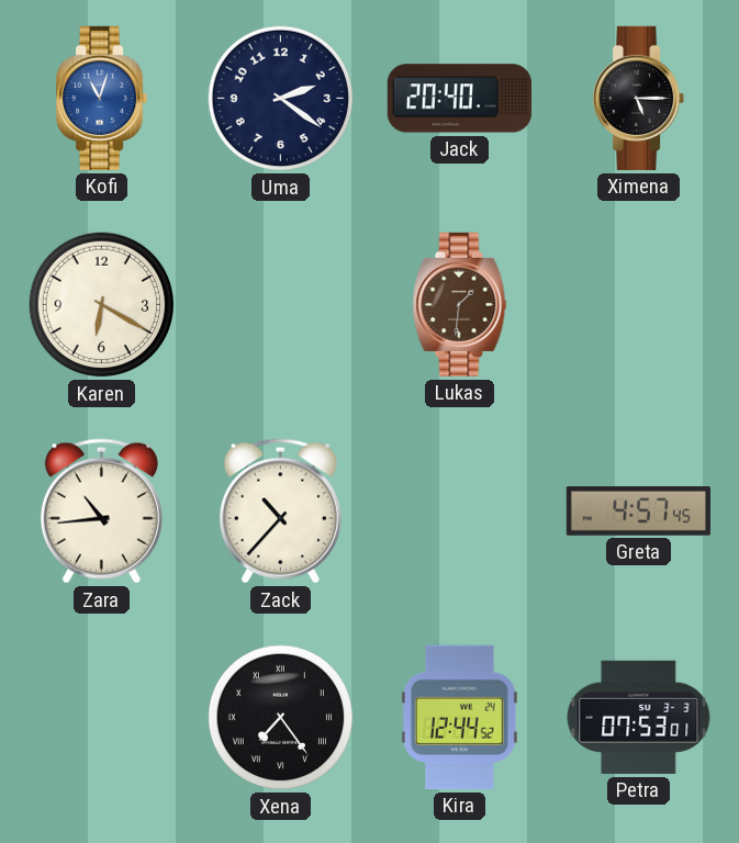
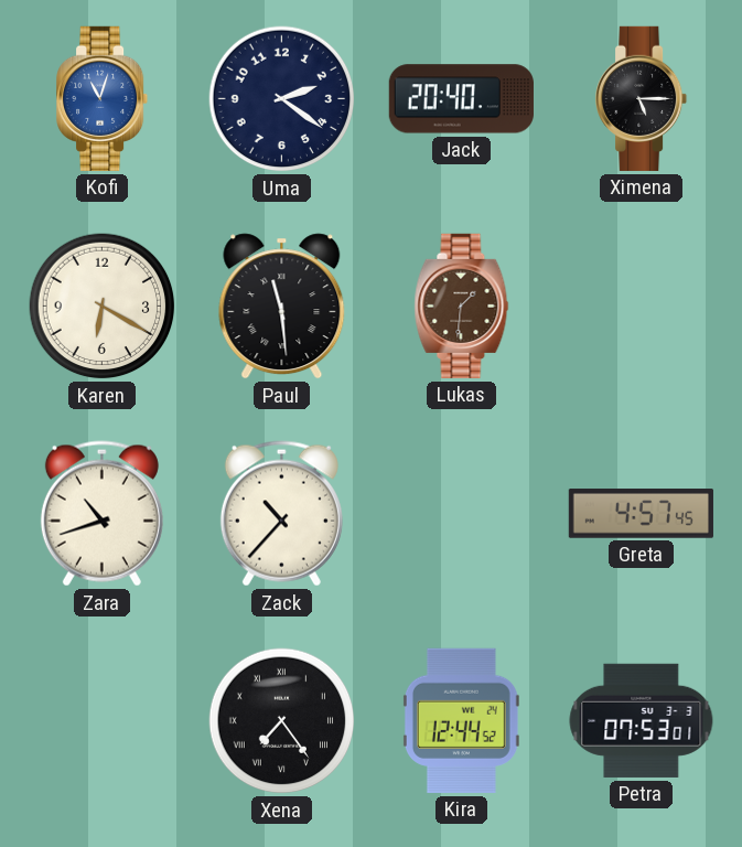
Paul: none -> 11:29 (282, 307)
Zara: 10:44 -> 10:42 (101, 514)
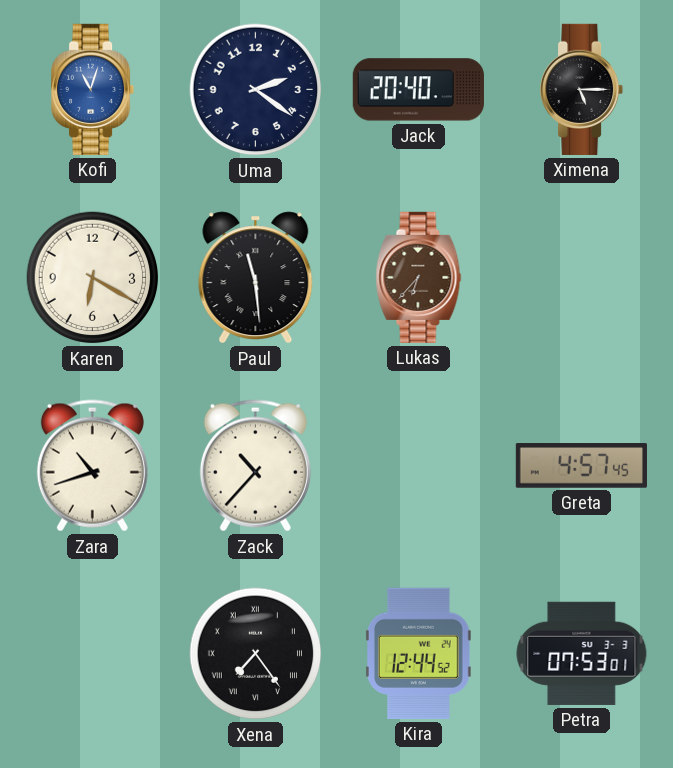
Lukas: 1:31 -> 6:37 (419, 277)
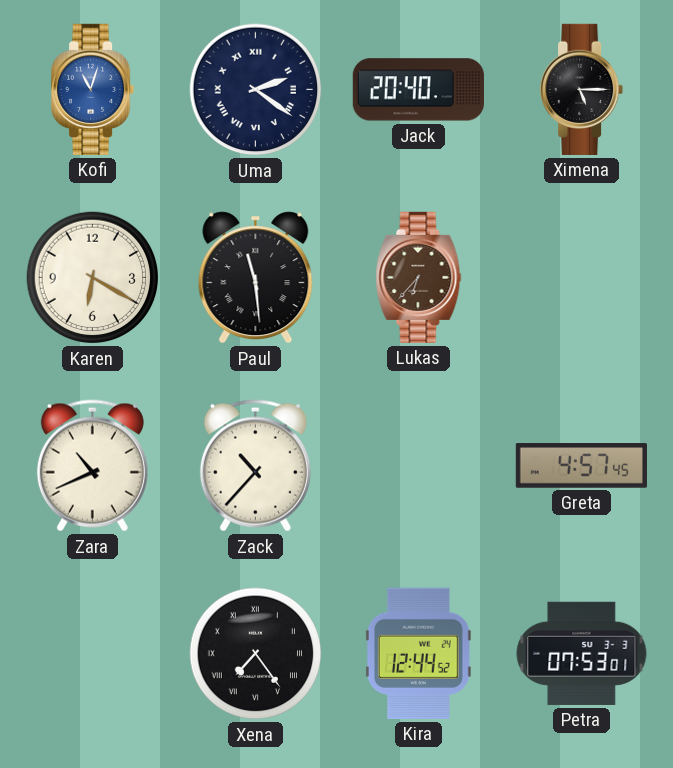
Uma numerals: Arabic -> Roman (256, 90)
Zara: 10:42 -> 10:41 (92, 466)
